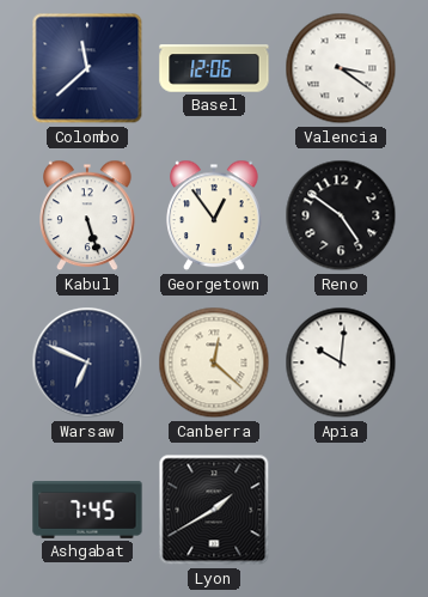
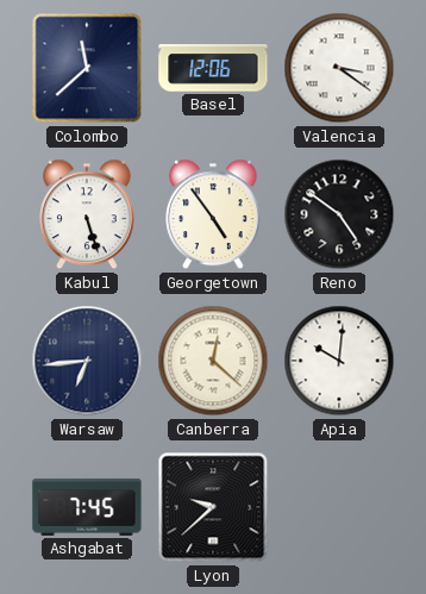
Georgetown: 12:54 -> 4:54 (213, 214)
Warsaw: 6:49 -> 6:44 (87, 361)
Lyon: 1:40 -> 9:38 (213, 507)
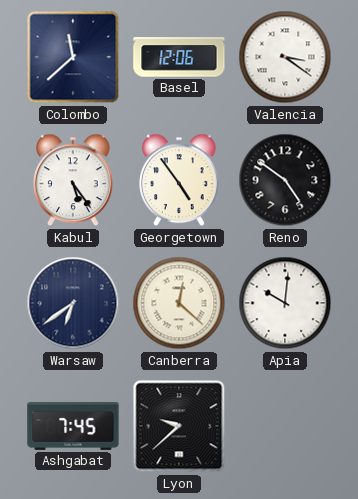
Kabul: 5:27 -> 5:24 (73, 180)
Warsaw: 6:44 -> 6:39 (73, 303)
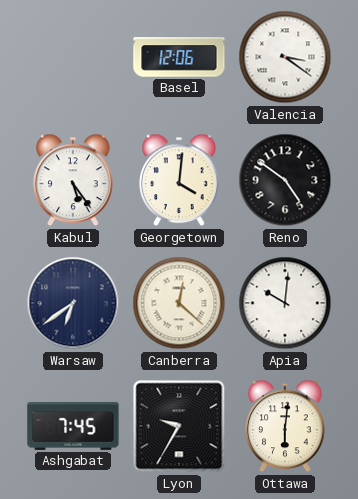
Colombo: 11:38 -> none (73, 57)
Georgetown: 4:54 -> 4:01 (179, 180)
Lyon: 9:38 -> 9:35 (179, 426)
Ottawa: none -> 6:01 (285, 426)
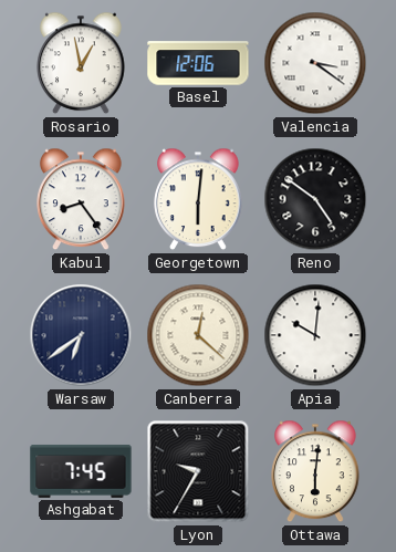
Rosario: none -> 12:58 (81, 63)
Kabul: 5:24 -> 8:24 (81, 199)
Georgetown: 4:01 -> 6:01 (198, 199)
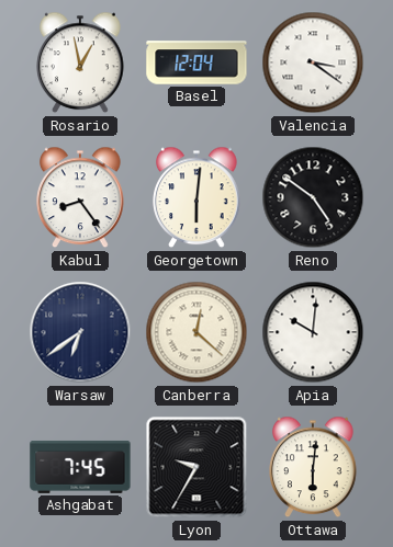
Basel: 12:06 -> 12:04 (196, 62)
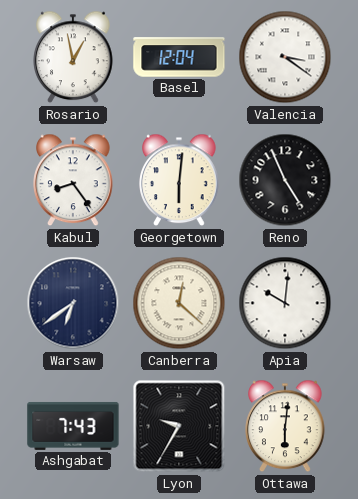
Reno: 4:51 -> 4:56 (285, 180)
Ashgabat: 7:45 -> 7:43 (73, 426)
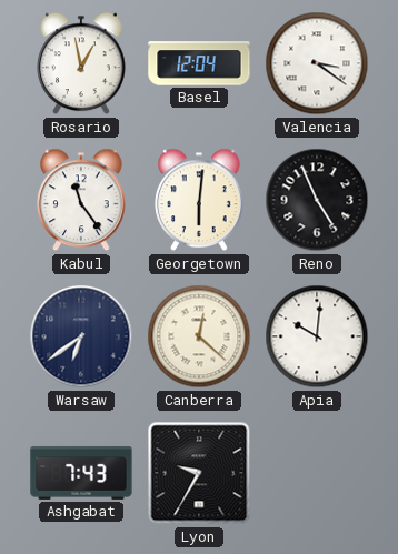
Kabul: 8:24 -> 11:24 (81, 200)
Ottawa: 6:01 -> none (285, 426)
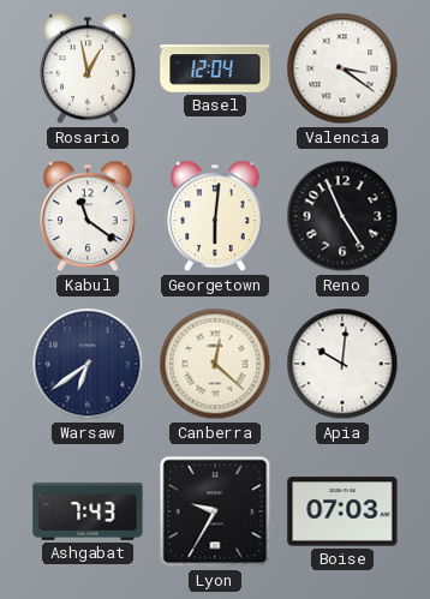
Kabul: 11:24 -> 11:21 (88, 216)
Boise: none -> 07:03 (342, 511)
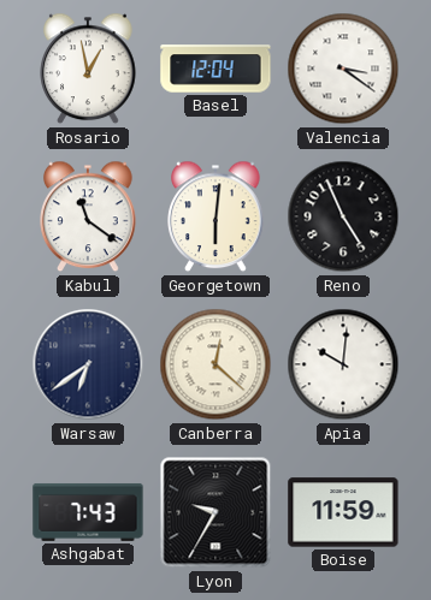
Boise: 07:03 -> 11:59 (343, 512)
